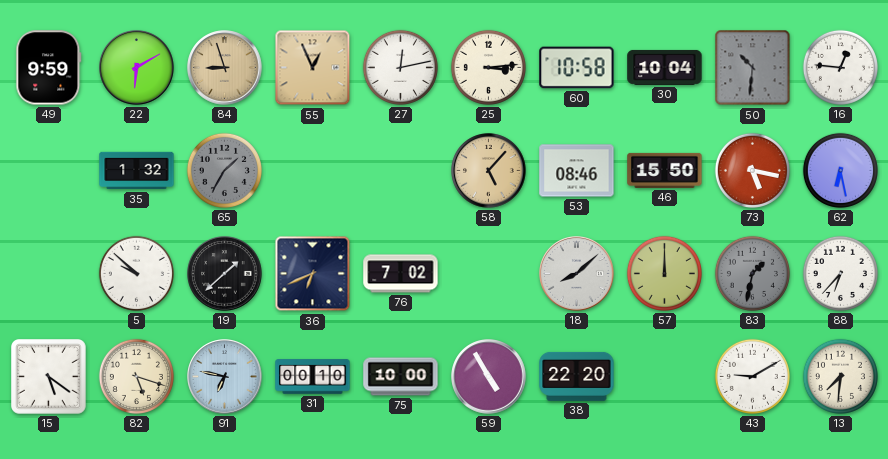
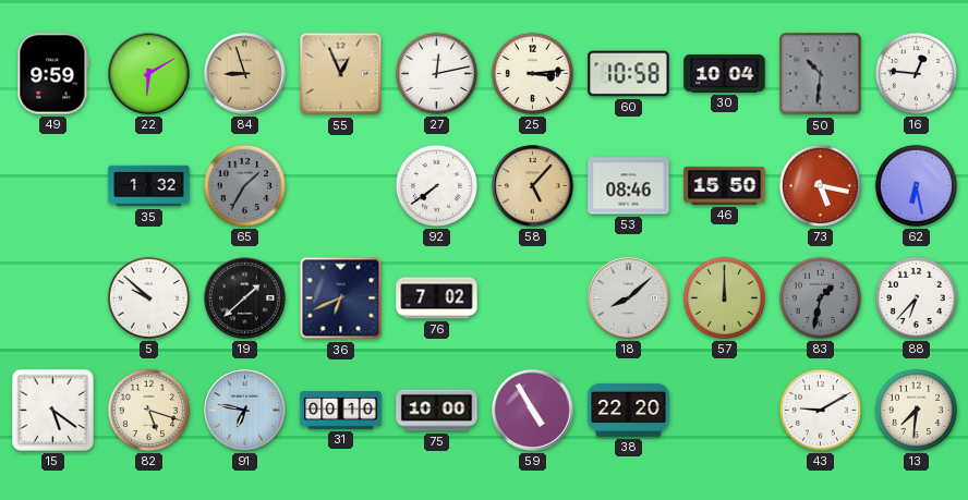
92: none -> 7:39 (436, 185)
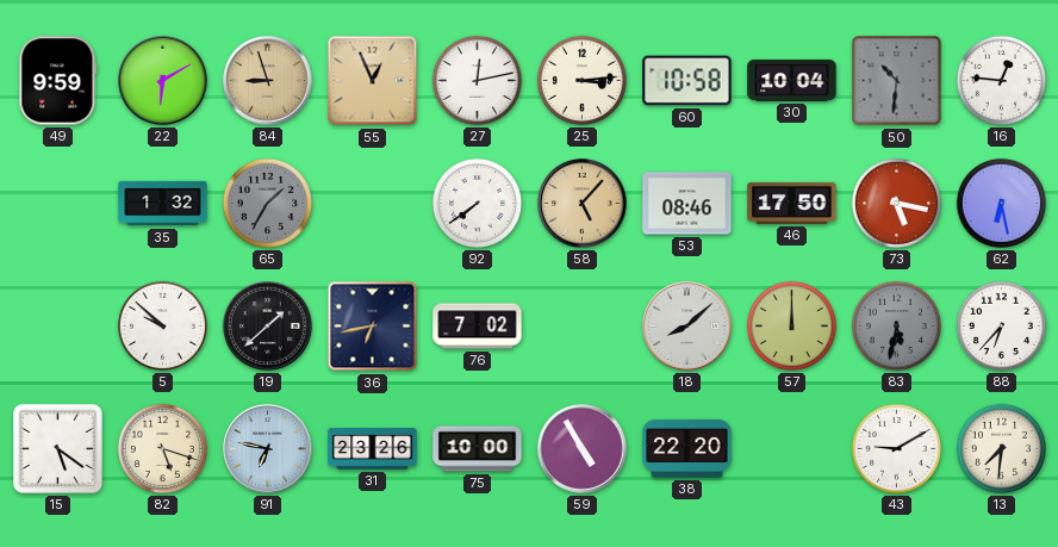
46: 15:50 -> 17:50 (792, 203)
36: 6:41 -> 6:43 (373, 327)
83: 1:32 -> 5:32 (896, 325)
31: 00:10 -> 23:26 (373, 449)
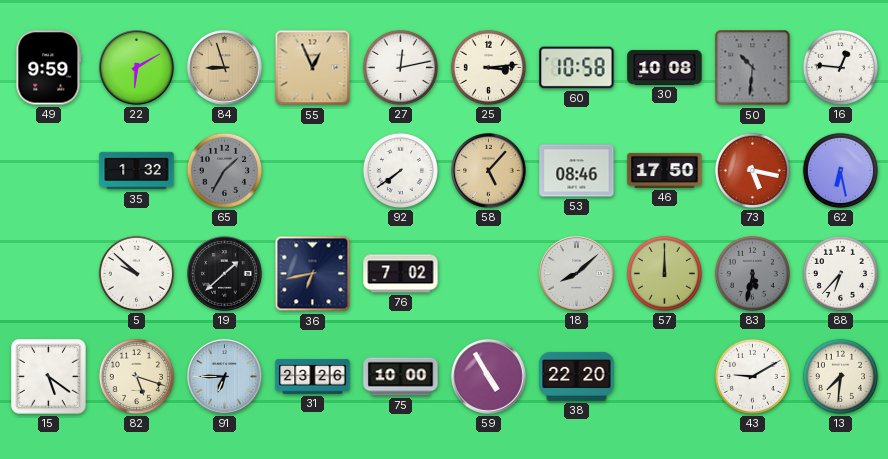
30: 10:04 -> 10:08 (665, 67)
91: 6:47 -> 6:45 (225, 377)
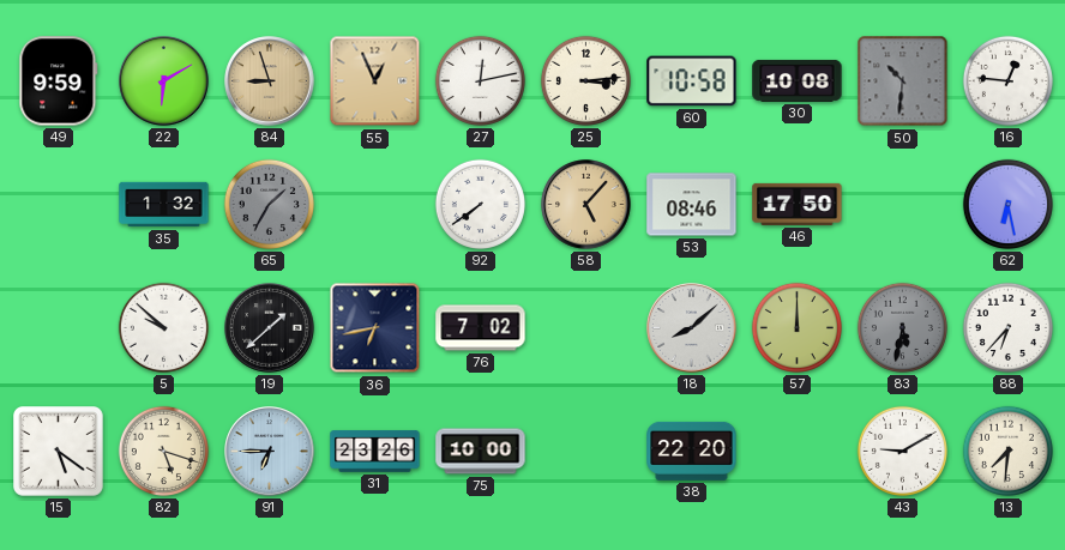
73: 5:17 -> none (752, 170)
59: 4:55 -> none (489, 377)
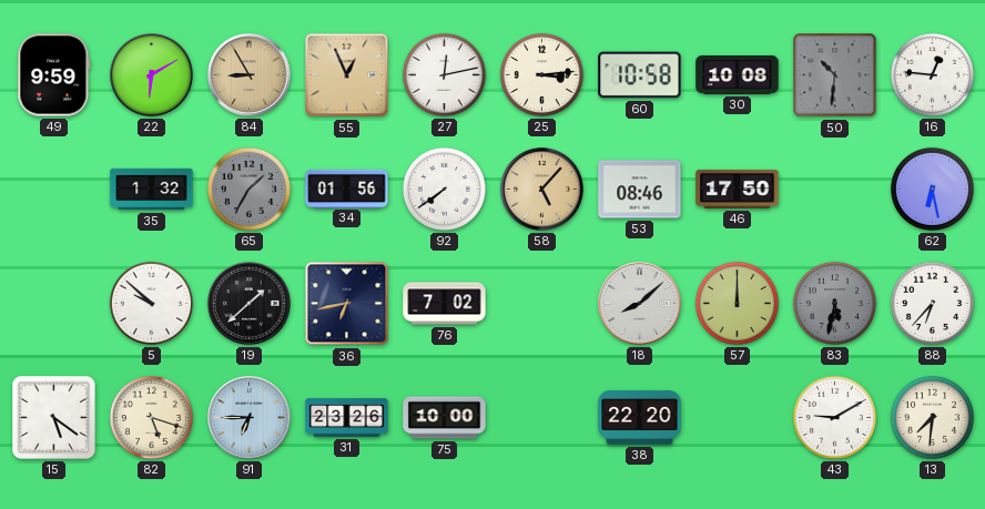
84: 8:57 -> 8:55 (250, 75)
34: none -> 01:56 (347, 189)
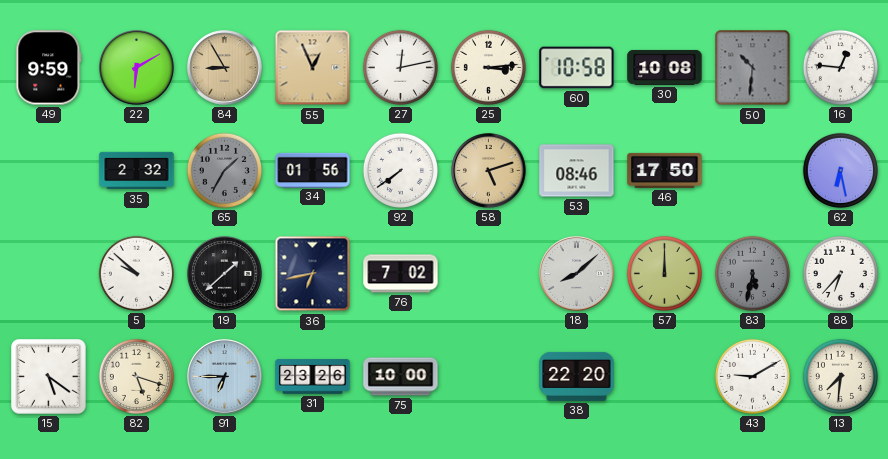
35: 1:32 -> 2:32 (137, 171)
58: 5:07 -> 5:12 (489, 171)
